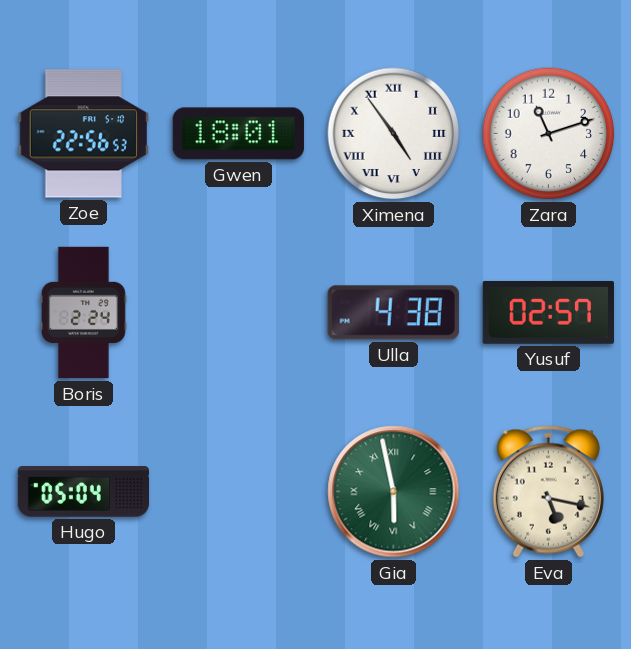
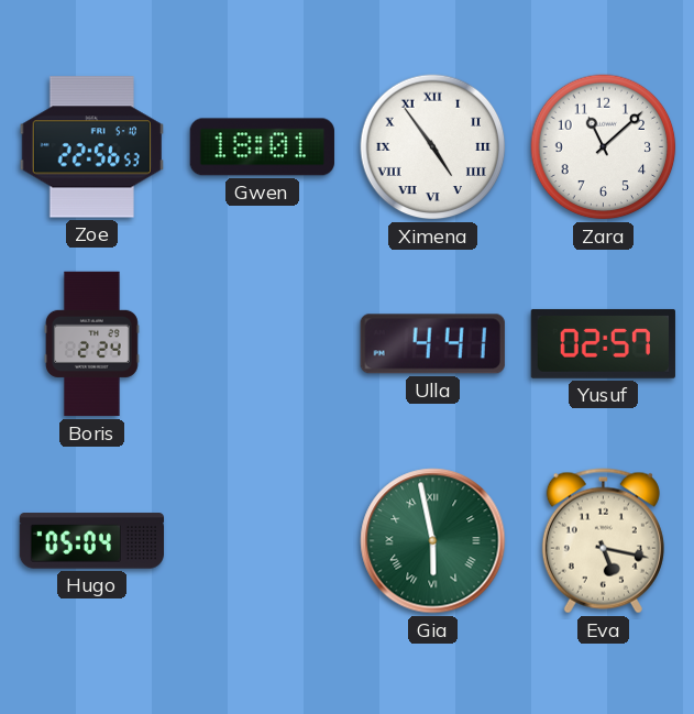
Zara: 11:12 -> 11:08 (604, 147)
Ulla: 4:38 -> 4:41 (432, 344)
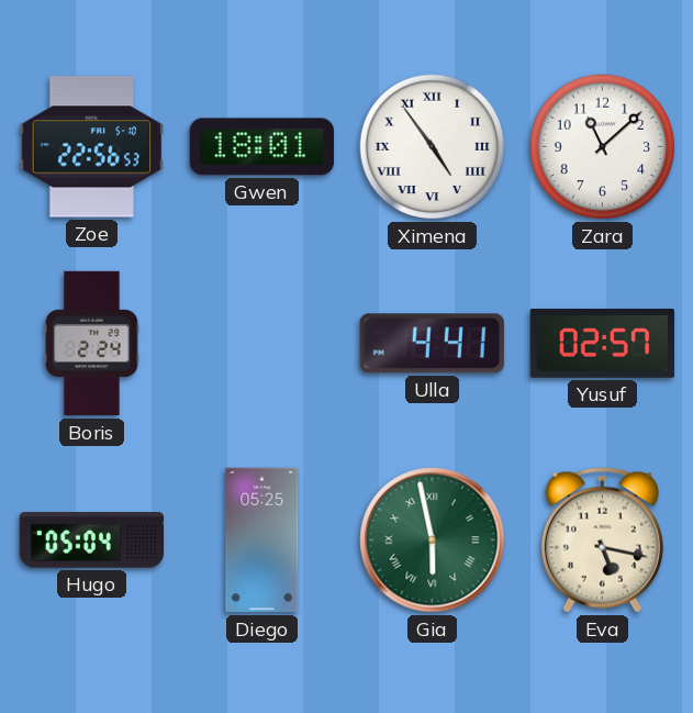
Diego: none -> 05:25 (262, 541)
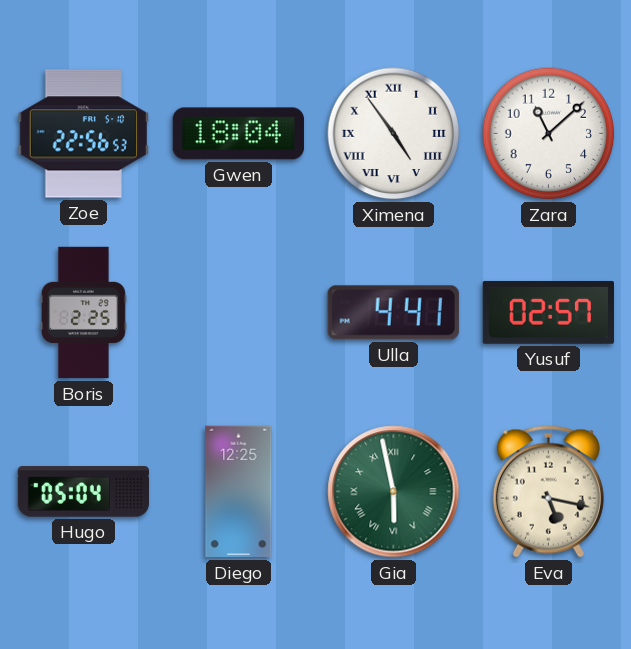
Gwen: 18:01 -> 18:04 (238, 134)
Boris: 2:24 -> 2:25 (83, 313)
Diego: 05:25 -> 12:25 (239, 492)
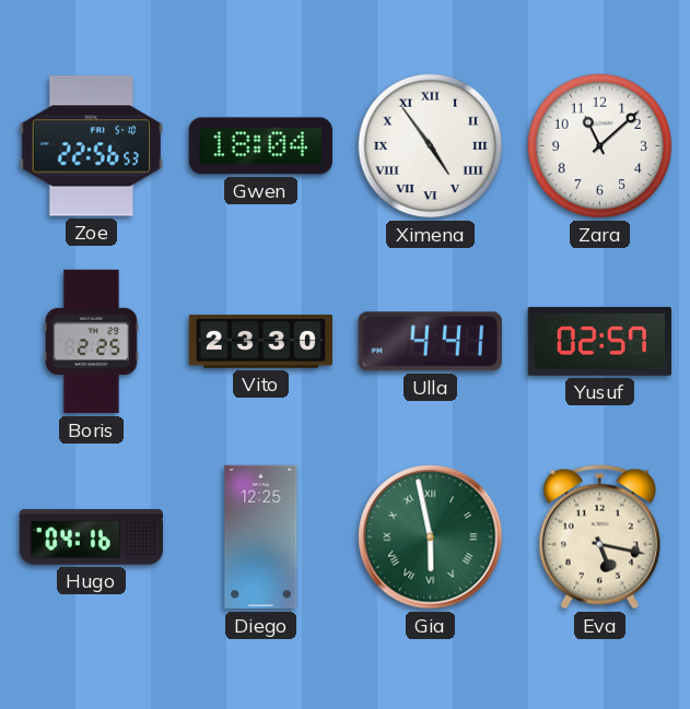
Vito: none -> 23:30 (260, 342)
Hugo: 05:04 -> 04:16 (91, 537)
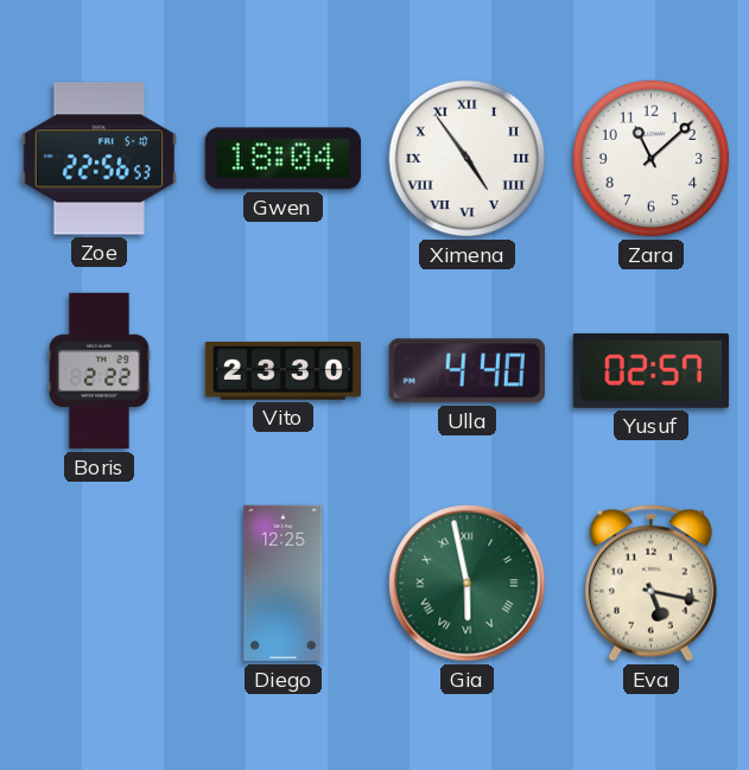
Boris: 2:25 -> 2:22 (99, 371)
Ulla: 4:41 -> 4:40 (466, 371)
Hugo: 04:16 -> none (91, 537)
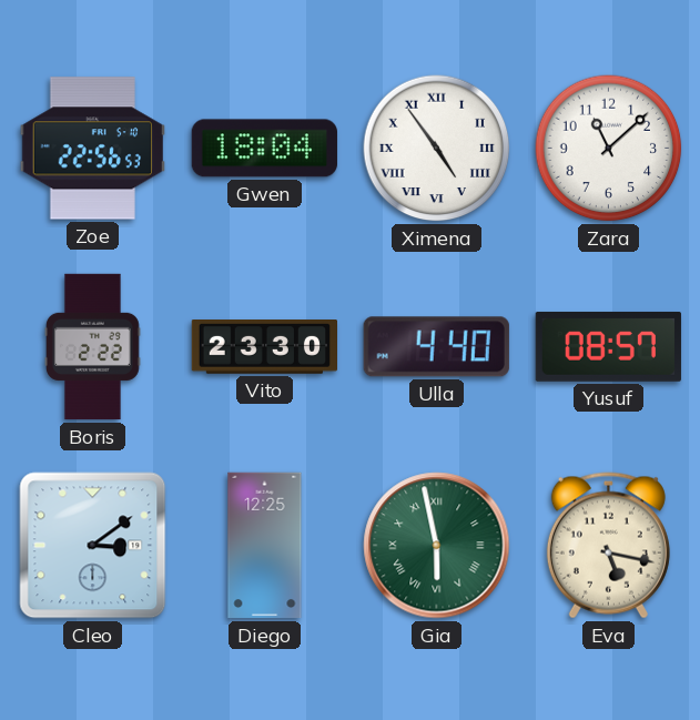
Yusuf: 02:57 -> 08:57 (608, 346)
Cleo: none -> 3:09 (93, 546)
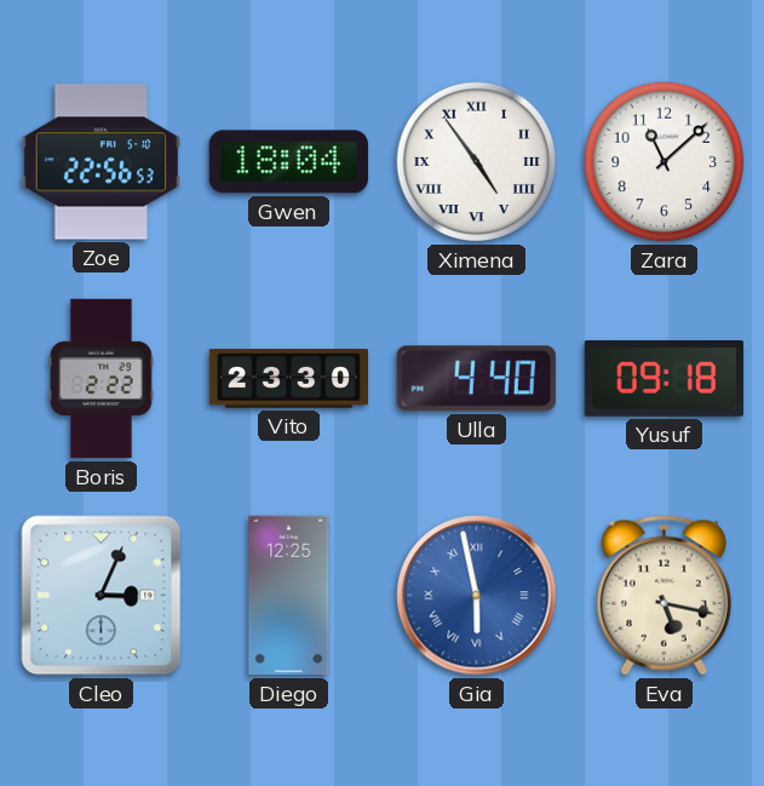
Yusuf: 08:57 -> 09:18 (664, 378)
Cleo: 3:09 -> 3:04 (102, 596)
Gia dial: green -> blue (477, 596)
